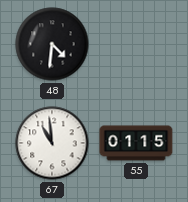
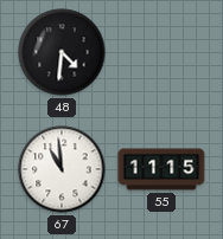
55: 01:15 -> 11:15 (161, 169)
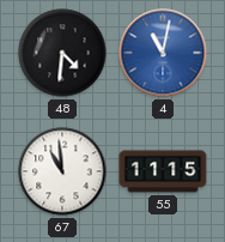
4: none -> 11:02 (163, 53)
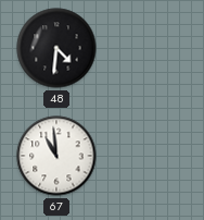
4: 11:02 -> none (163, 53)
55: 11:15 -> none (163, 171)
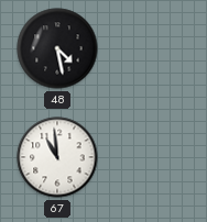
48: 4:31 -> 4:28 (57, 48)
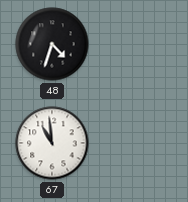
48: 4:28 -> 4:33 (52, 44)
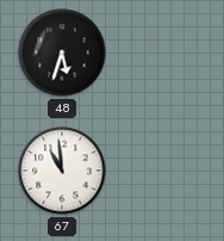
48: 4:33 -> 5:33 (62, 52)
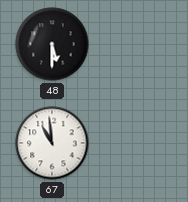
48: 5:33 -> 5:30 (52, 44)
